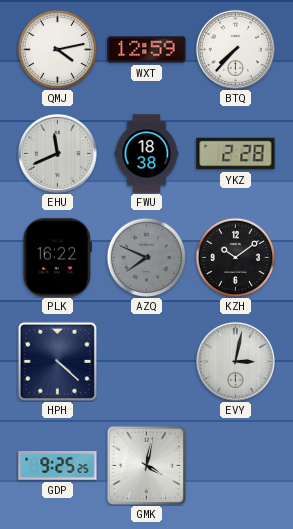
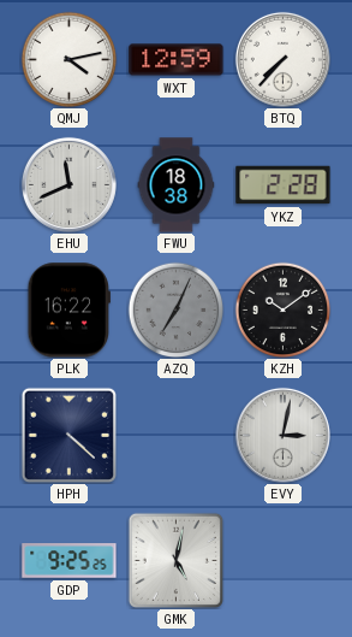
AZQ: 7:49 -> 7:04 (175, 309)
GMK: 4:02 -> 5:02 (175, 560)
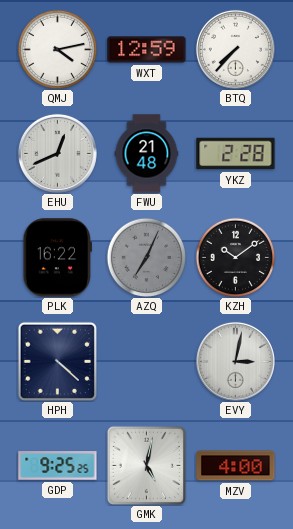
EHU: 11:41 -> 12:41 (57, 153)
FWU: 18:38 -> 21:48 (147, 154)
MZV: none -> 4:00 (236, 466)
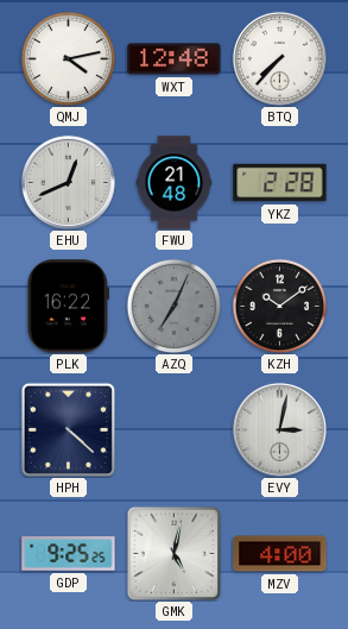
WXT: 12:59 -> 12:48 (175, 59)
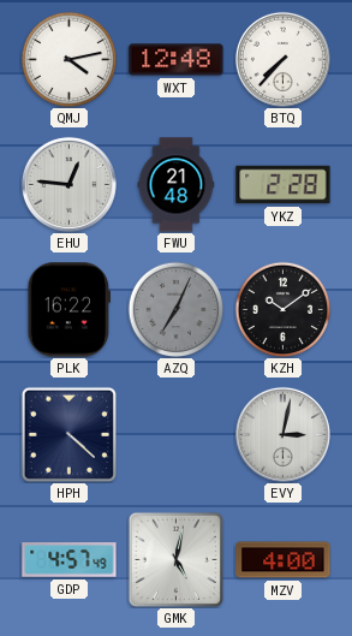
EHU: 12:41 -> 12:46 (68, 184)
GDP: 9:25 -> 4:57 (70, 560)
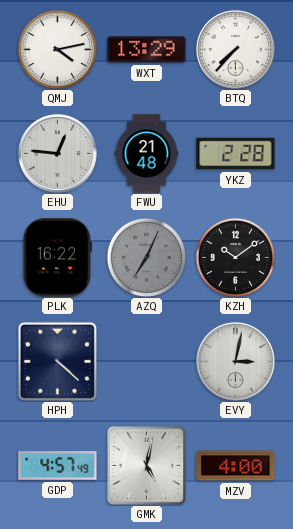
WXT: 12:48 -> 13:29 (147, 50)
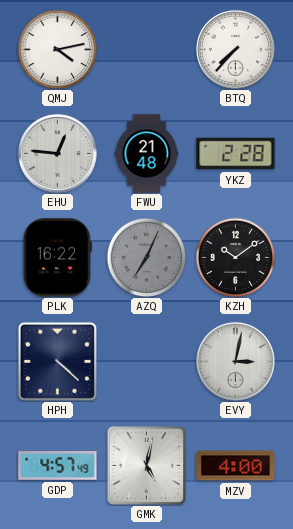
WXT: 13:29 -> none (147, 50)
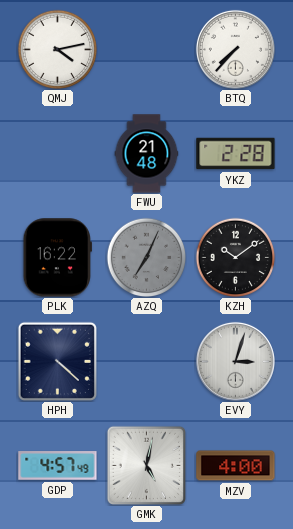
EHU: 12:46 -> none (57, 153)
EVY: 3:02 -> 3:03 (235, 361)
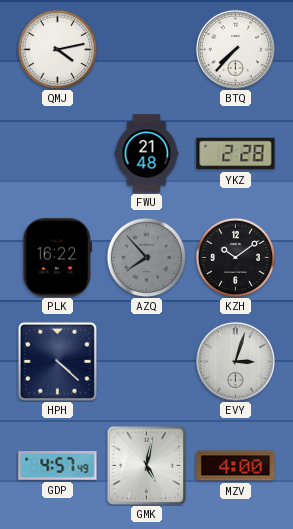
AZQ: 7:04 -> 7:53 (146, 257)
